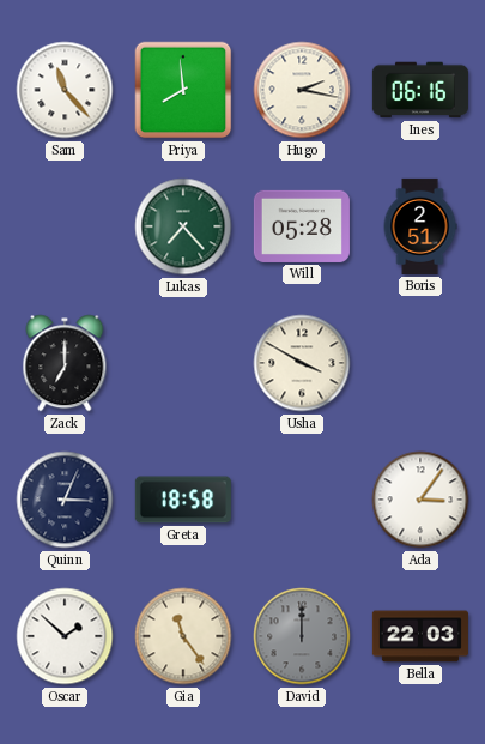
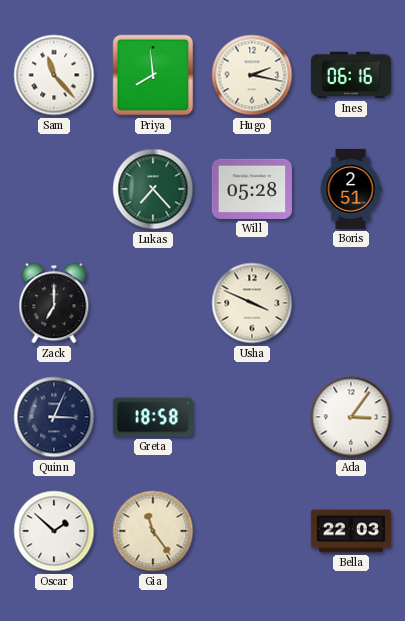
Usha: 3:50 -> 3:49 (252, 303)
David: 12:00 -> none (302, 636)
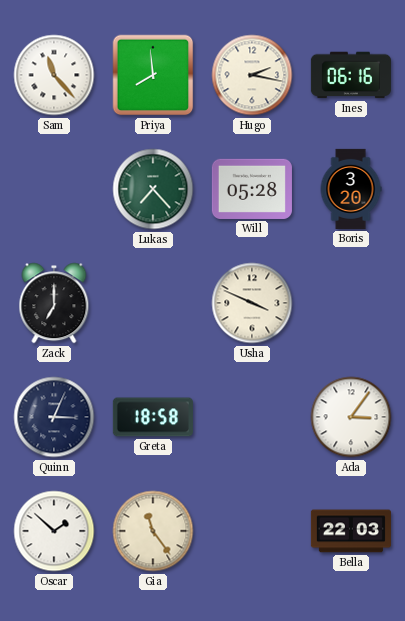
Boris: 2:51 -> 3:20 (351, 189)
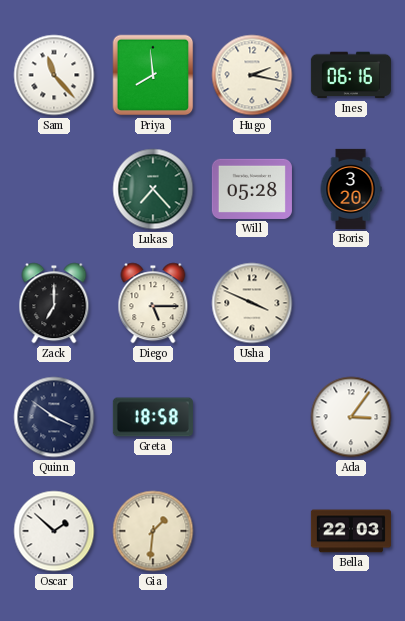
Diego: none -> 5:15 (153, 303)
Quinn: 3:04 -> 3:51 (54, 417)
Gia: 11:24 -> 1:31 (153, 531)
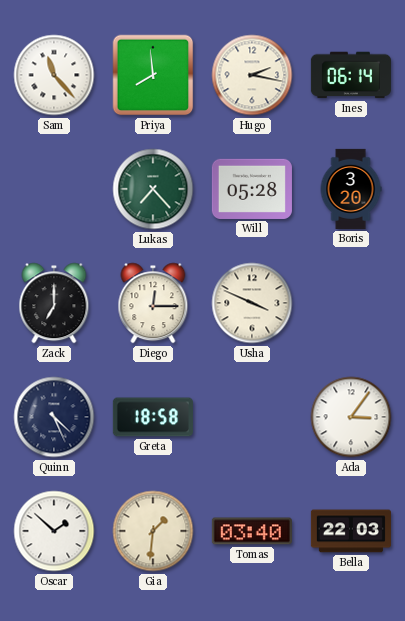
Ines: 06:16 -> 06:14 (351, 75)
Diego: 5:15 -> 12:15 (153, 303)
Quinn: 3:51 -> 4:26 (54, 417)
Tomas: none -> 03:40 (252, 531)
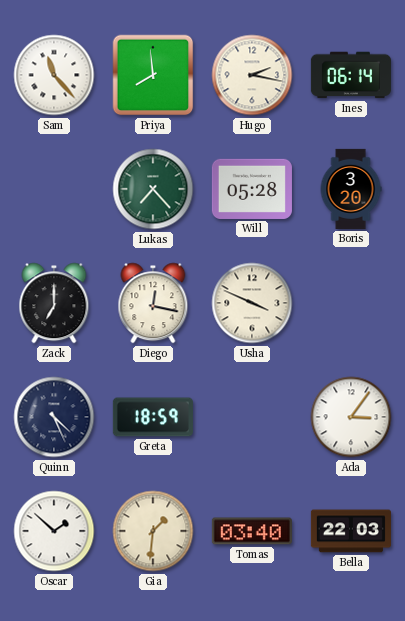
Diego: 12:15 -> 12:17 (153, 303)
Greta: 18:58 -> 18:59 (153, 417)
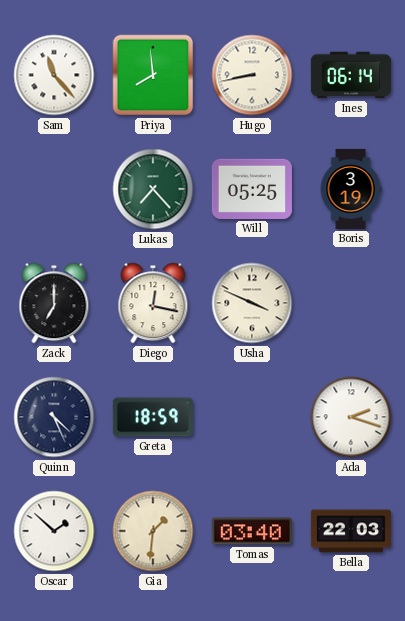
Hugo: 2:17 -> 8:43 (252, 75)
Will: 05:28 -> 05:25 (252, 189)
Boris: 3:20 -> 3:19 (351, 189)
Ada: 3:06 -> 2:18 (351, 417)
